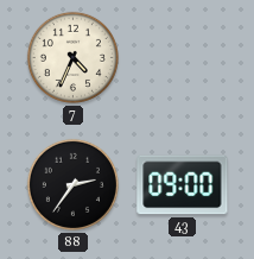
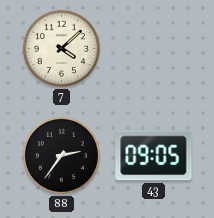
7: 4:34 -> 4:08 (61, 48)
43: 09:00 -> 09:05 (154, 156)
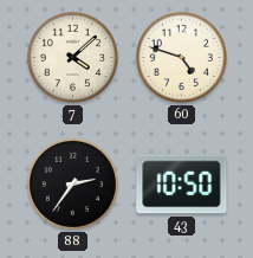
60: none -> 4:48 (181, 57)
43: 09:05 -> 10:50 (182, 185)
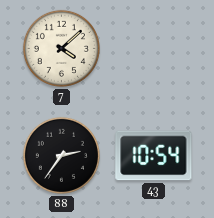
60: 4:48 -> none (181, 57)
43: 10:50 -> 10:54 (154, 156)
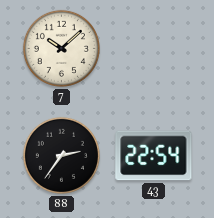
7: 4:08 -> 10:08 (61, 48)
43: 10:54 -> 22:54 (154, 156)
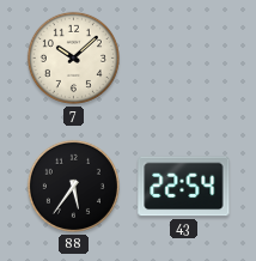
88: 2:36 -> 5:36 (73, 186)
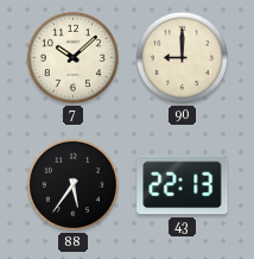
90: none -> 9:00 (182, 57)
43: 22:54 -> 22:13 (183, 185)
